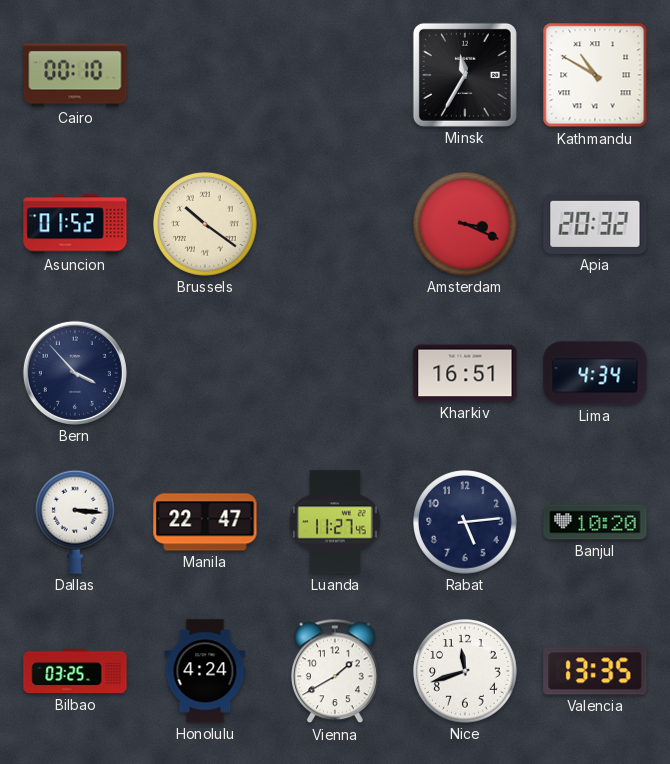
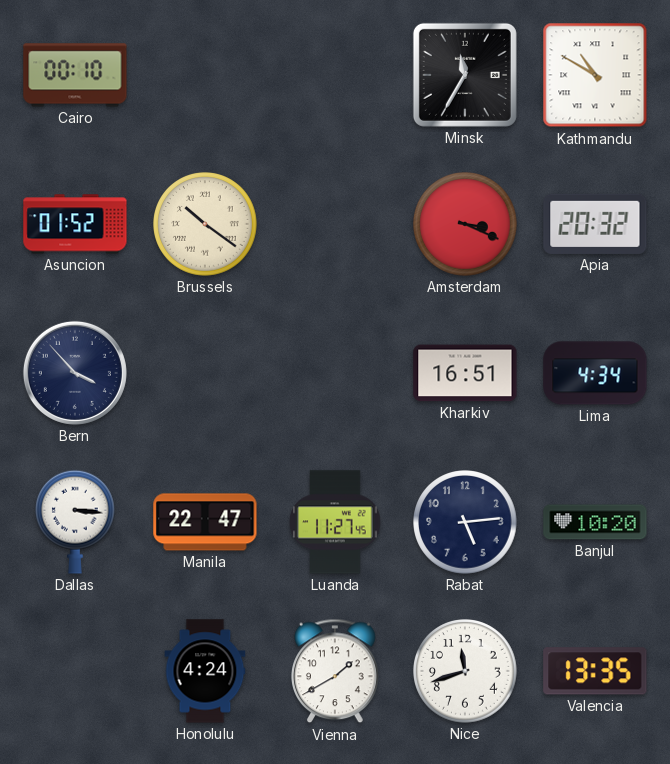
Bilbao: 03:25 -> none (75, 671)
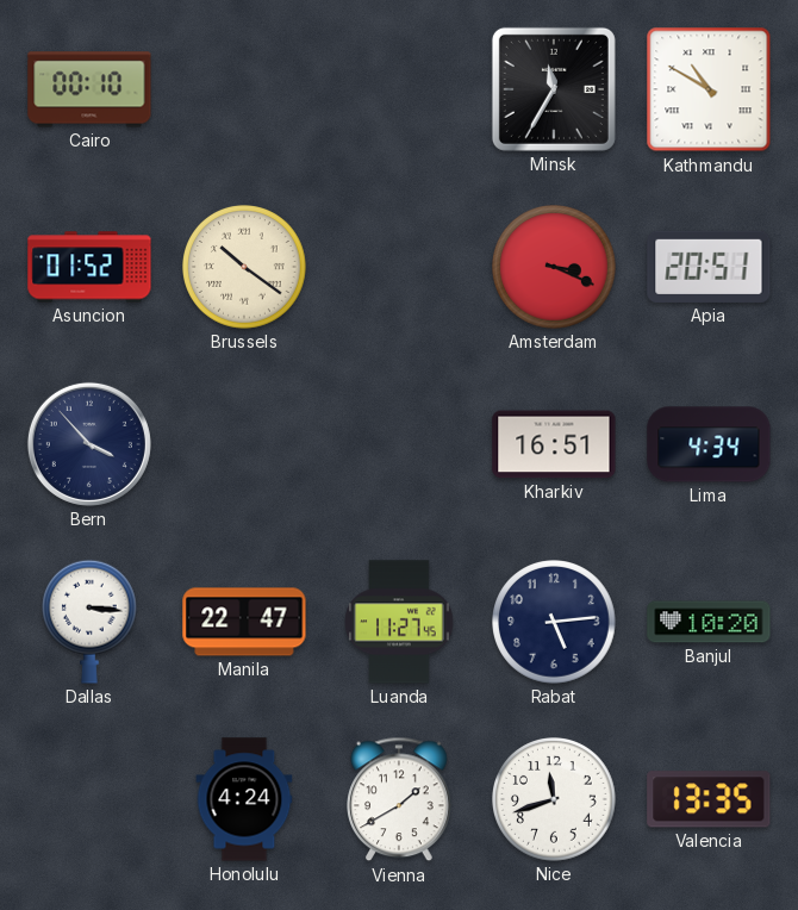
Apia: 20:32 -> 20:51 (709, 267)
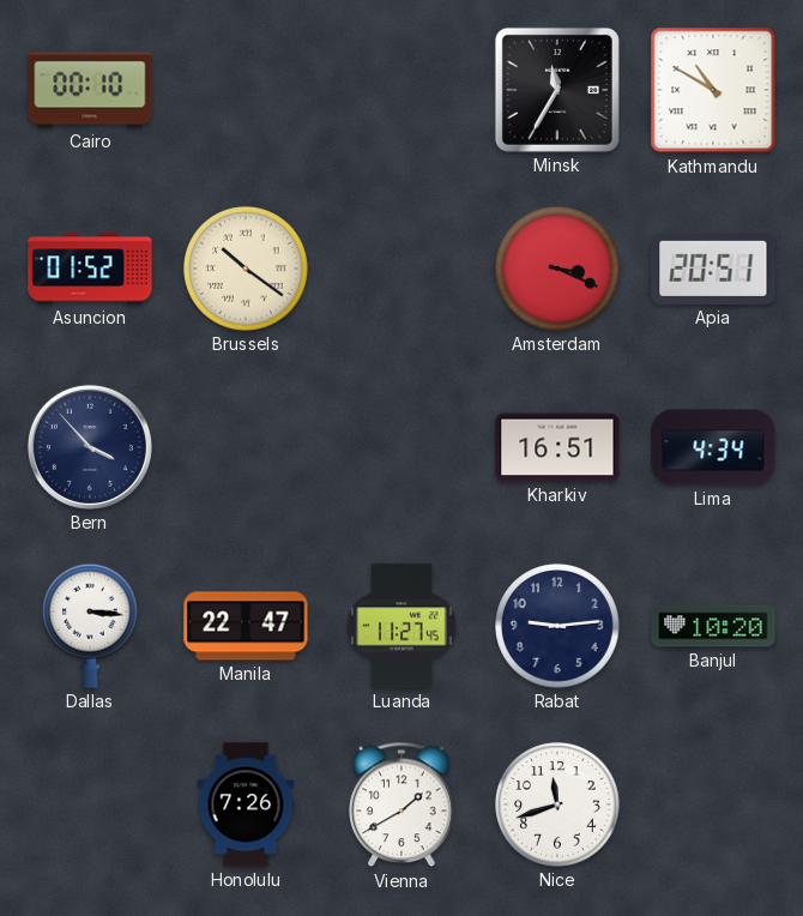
Rabat: 5:14 -> 9:14 (557, 626)
Honolulu: 4:24 -> 7:26 (246, 804)
Valencia: 13:35 -> none (709, 799)
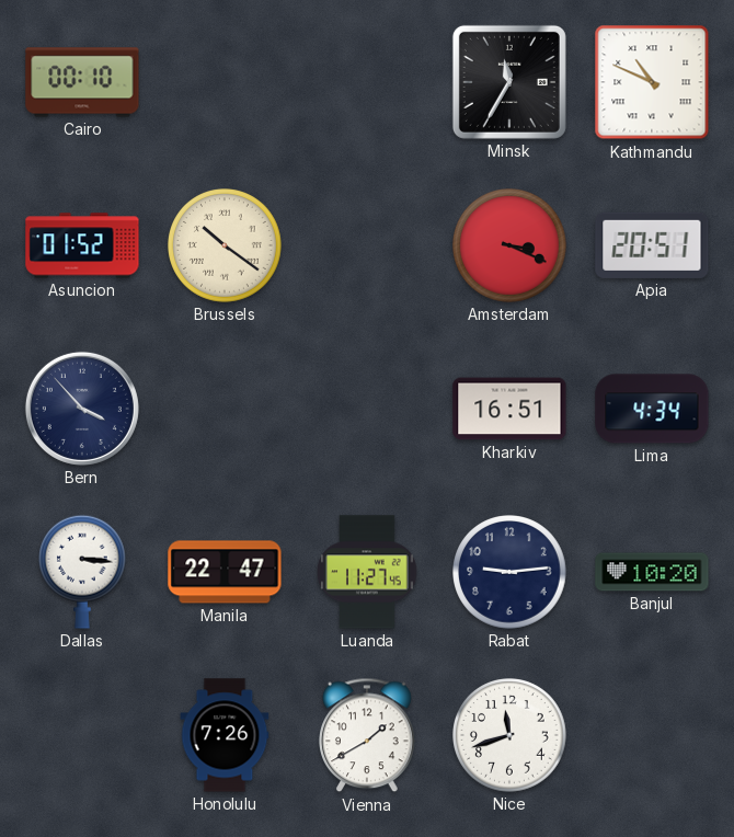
Kathmandu: 10:50 -> 10:49 (652, 82)
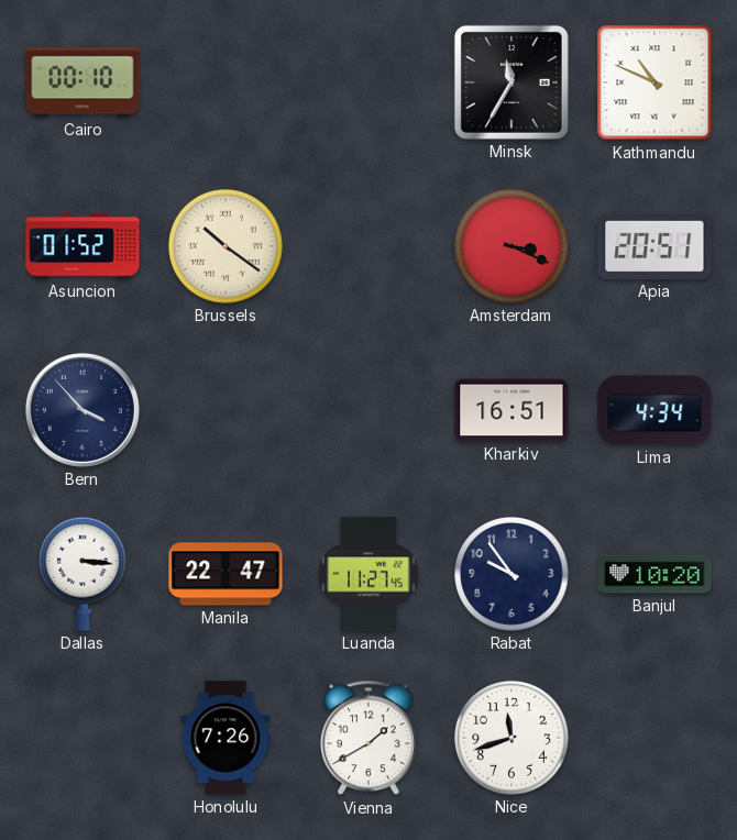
Rabat: 9:14 -> 9:54 (512, 574)
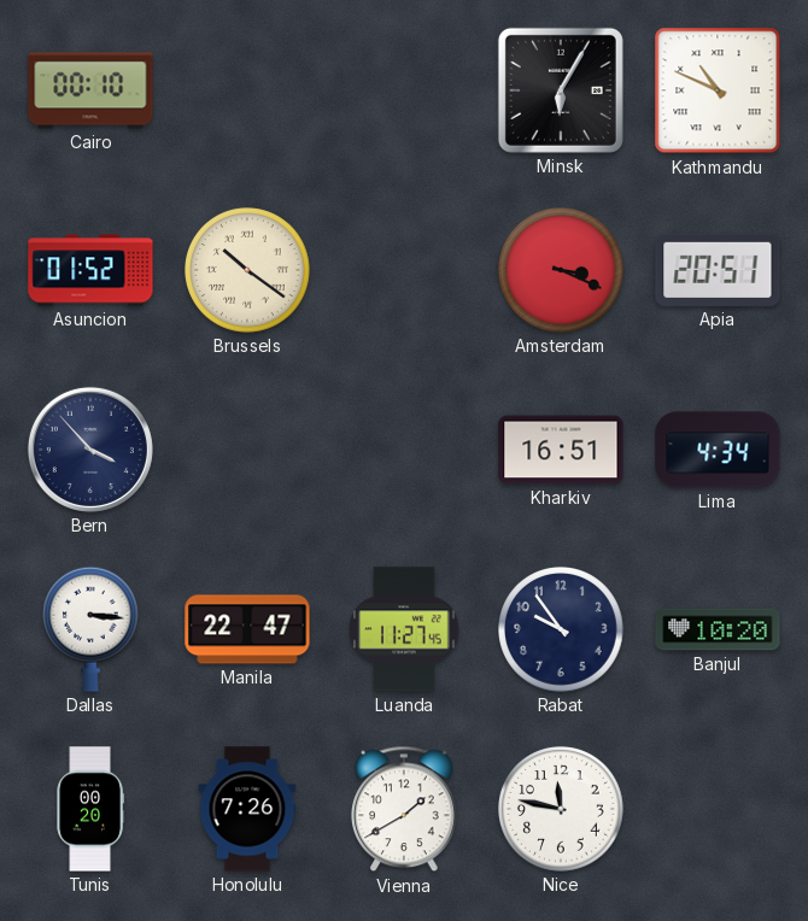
Minsk: 11:35 -> 6:05 (561, 90)
Tunis: none -> 00:20 (90, 809)
Nice: 11:42 -> 11:47 (561, 809)
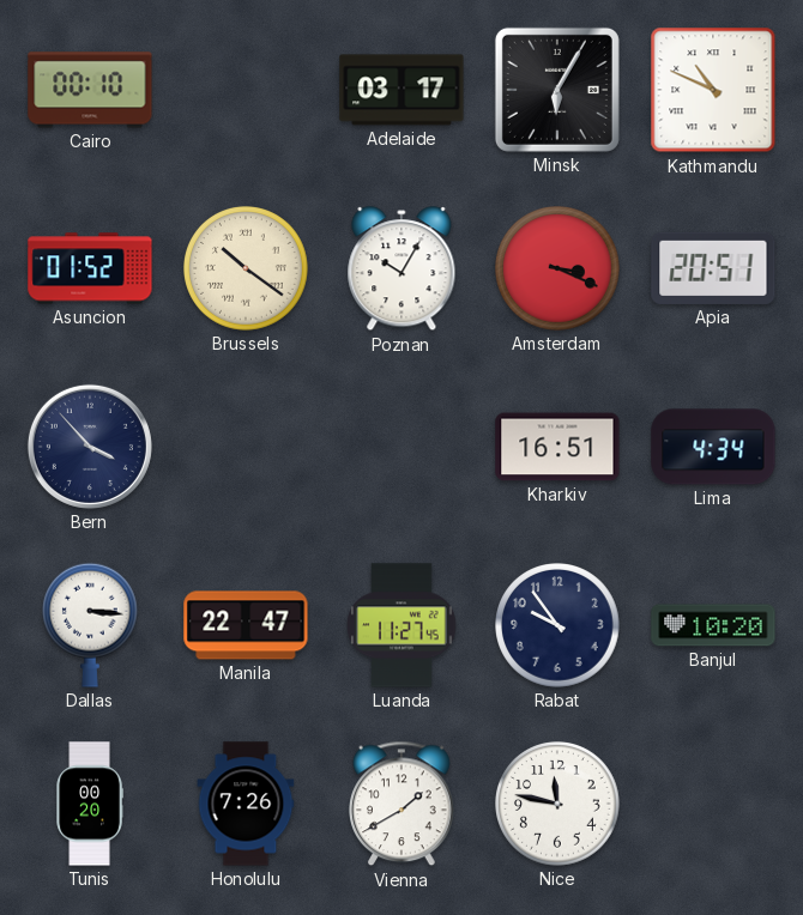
Adelaide: none -> 03:17 (402, 90)
Poznan: none -> 10:05 (402, 269)
